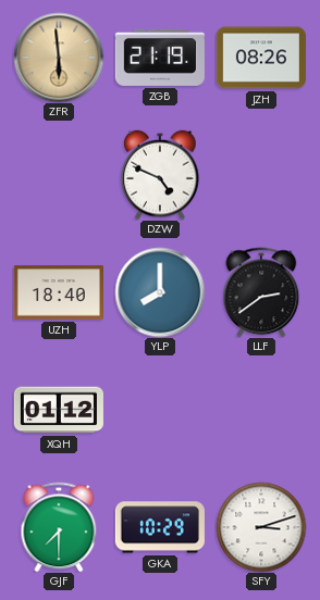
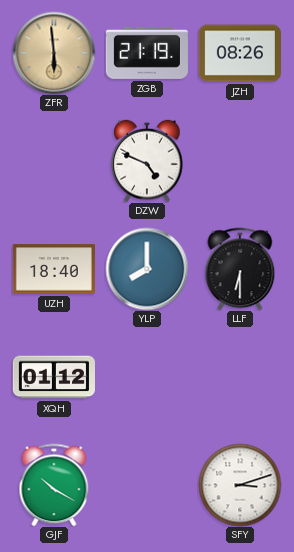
LLF: 2:39 -> 6:30 (240, 269)
GJF: 7:30 -> 10:20 (54, 485)
GKA: 10:29 -> none (160, 527)
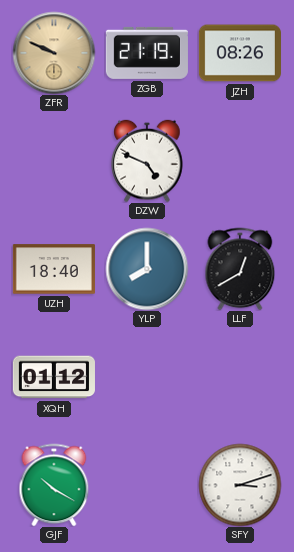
ZFR: 5:59 -> 9:49 (54, 53)
LLF: 6:30 -> 12:40 (240, 269)
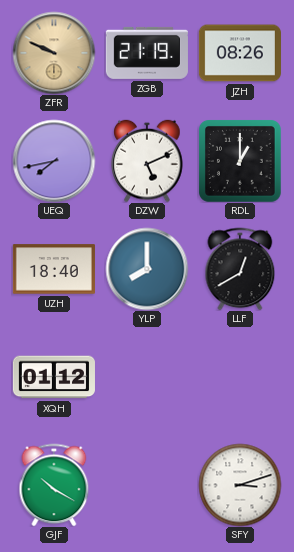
UEQ: none -> 7:43 (54, 161)
DZW: 4:49 -> 5:11 (147, 161)
RDL: none -> 1:00 (240, 161)
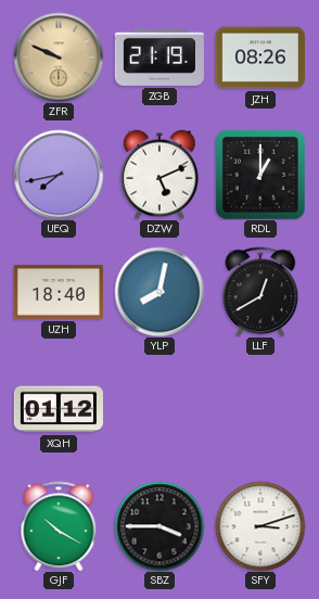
YLP: 8:00 -> 8:02 (159, 292)
SBZ: none -> 3:45 (159, 526)
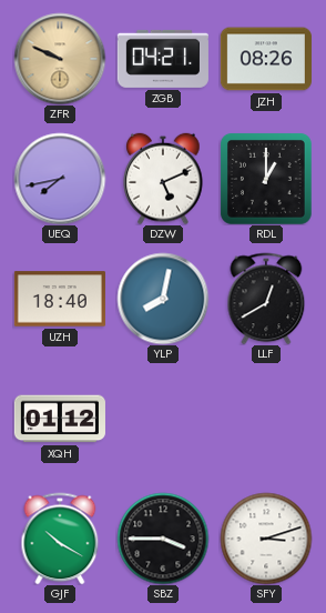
ZGB: 21:19 -> 04:21 (163, 59)
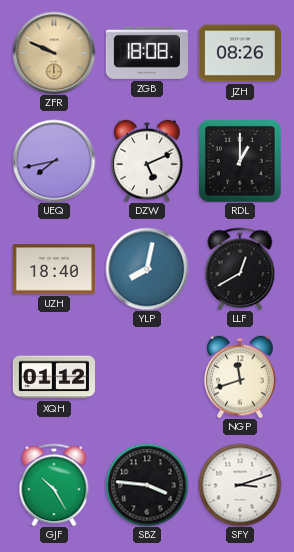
ZGB: 04:21 -> 18:08 (147, 53)
NGP: none -> 11:42 (240, 377)
GJF: 10:20 -> 10:25 (54, 485)
SBZ: 3:45 -> 3:46 (147, 485)
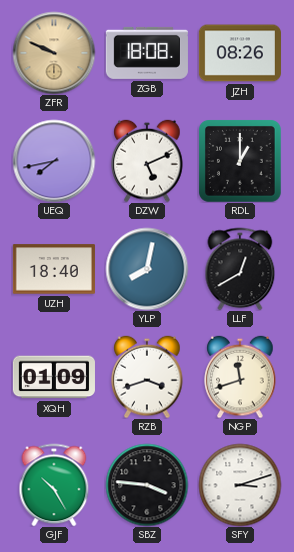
XQH: 01:12 -> 01:09 (54, 377)
RZB: none -> 3:42 (147, 377)
